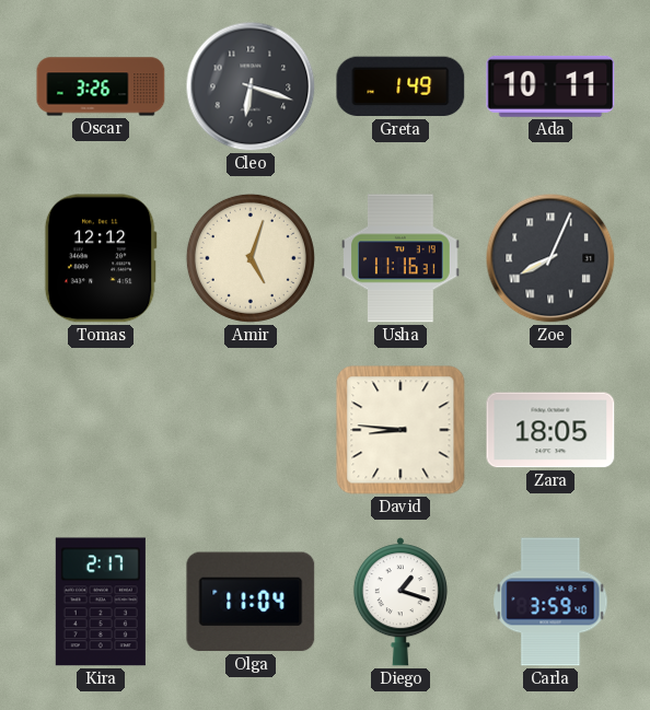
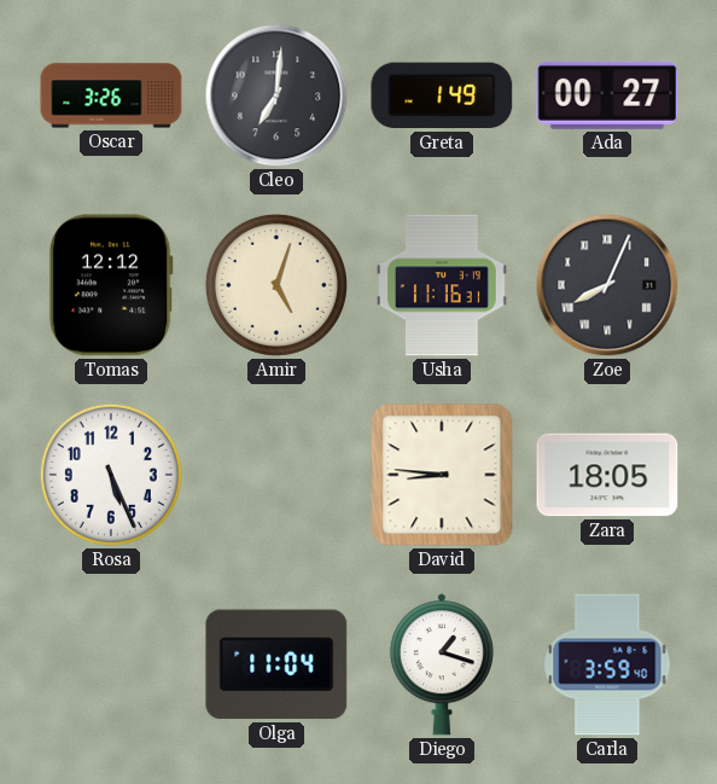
Cleo: 6:18 -> 7:01 (276, 95)
Ada: 10:11 -> 00:27 (607, 95)
Rosa: none -> 5:26 (111, 475)
Kira: 2:17 -> none (101, 602)
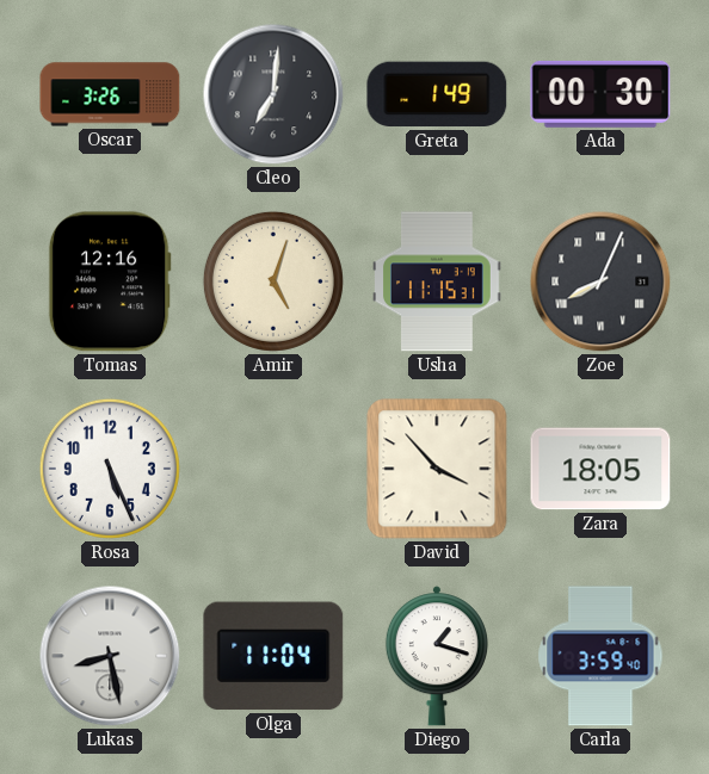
Ada: 00:27 -> 00:30 (600, 94)
Tomas: 12:12 -> 12:16 (110, 281)
Usha: 11:16 -> 11:15 (438, 281)
David: 8:46 -> 3:53 (437, 469)
Lukas: none -> 8:28 (110, 656)
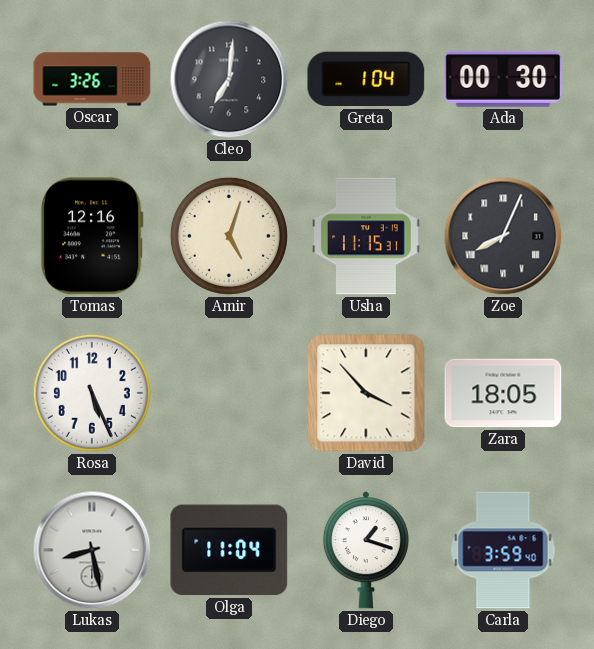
Greta: 1:49 -> 1:04 (366, 79)
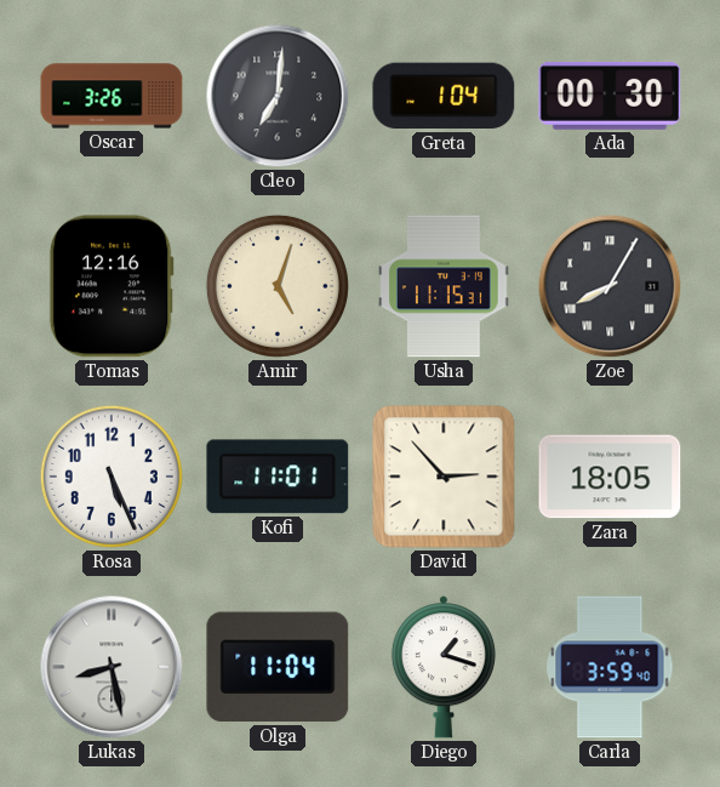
Zoe: 8:04 -> 8:05 (610, 286)
Kofi: none -> 11:01 (278, 477)
David: 3:53 -> 2:53 (444, 477)
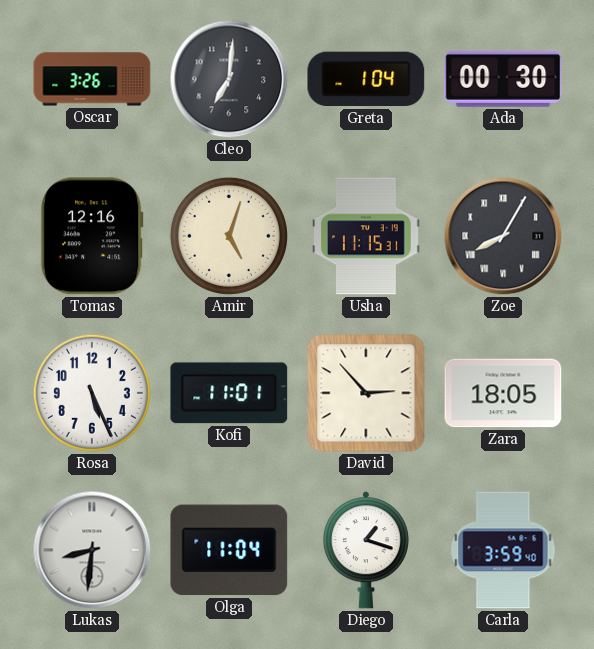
Lukas: 8:28 -> 8:31 (92, 550)
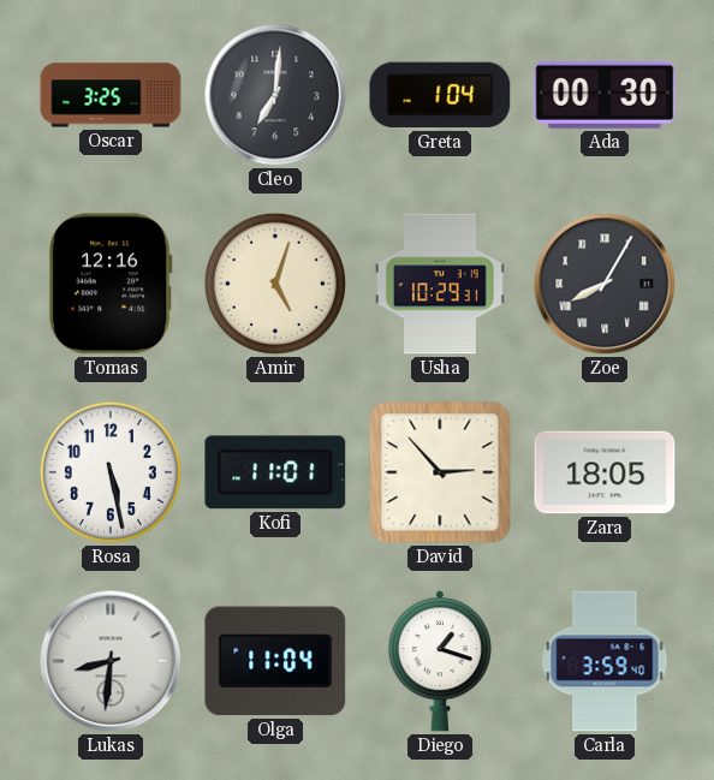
Oscar: 3:26 -> 3:25 (111, 95)
Usha: 11:15 -> 10:29 (441, 284)
Rosa: 5:26 -> 5:28 (111, 472)
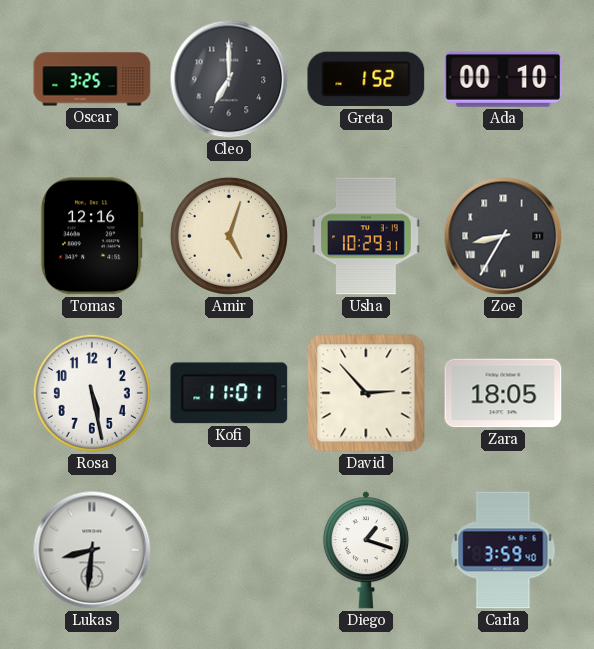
Cleo: 7:01 -> 7:00 (229, 79)
Greta: 1:04 -> 1:52 (366, 79)
Ada: 00:30 -> 00:10 (503, 79)
Zoe: 8:05 -> 8:35 (503, 236)
Olga: 11:04 -> none (275, 661)
